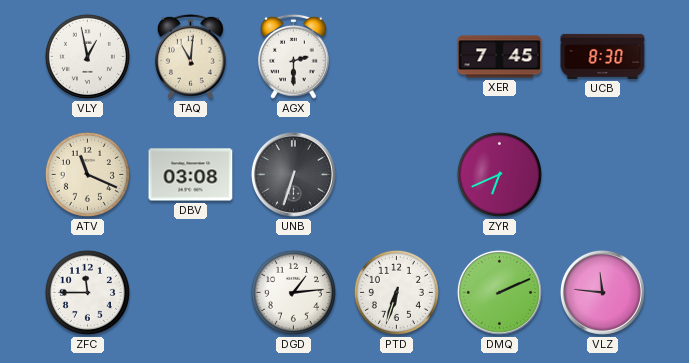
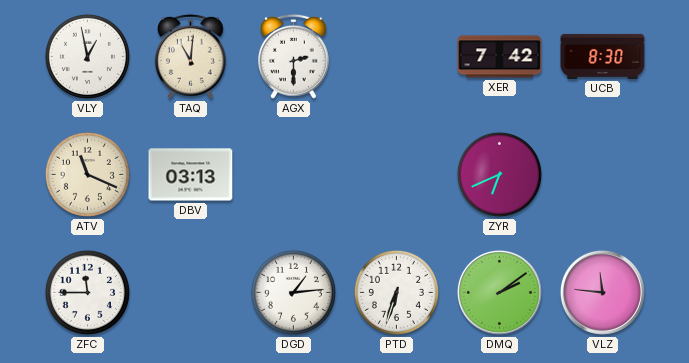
XER: 7:45 -> 7:42 (500, 57)
DBV: 03:08 -> 03:13 (191, 175)
UNB: 6:33 -> none (293, 174)
DMQ: 2:11 -> 2:09 (499, 292)
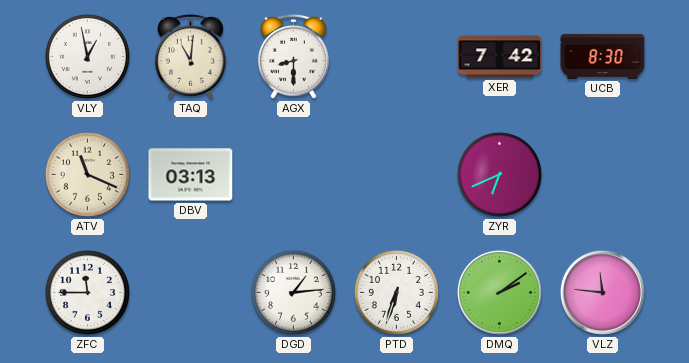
AGX: 2:30 -> 8:30 (293, 56)
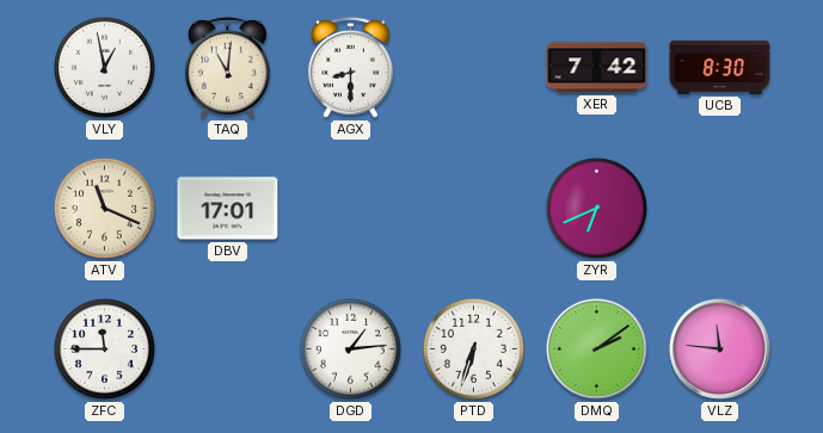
DBV: 03:13 -> 17:01 (228, 209)
